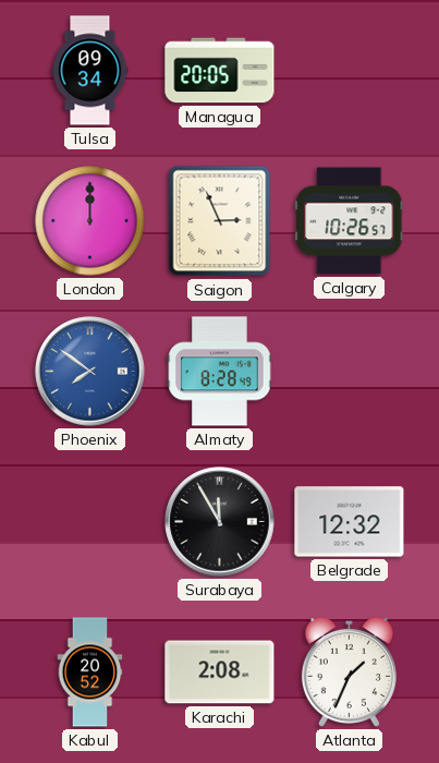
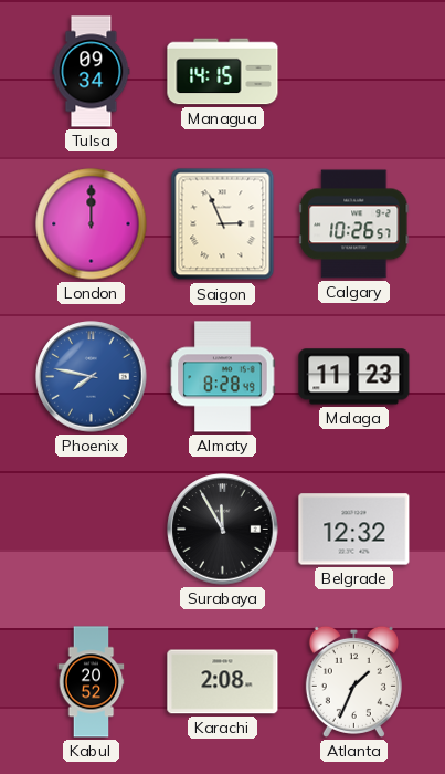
Managua: 20:05 -> 14:15 (223, 72)
Phoenix: 7:51 -> 7:47 (92, 377)
Malaga: none -> 11:23 (354, 377)
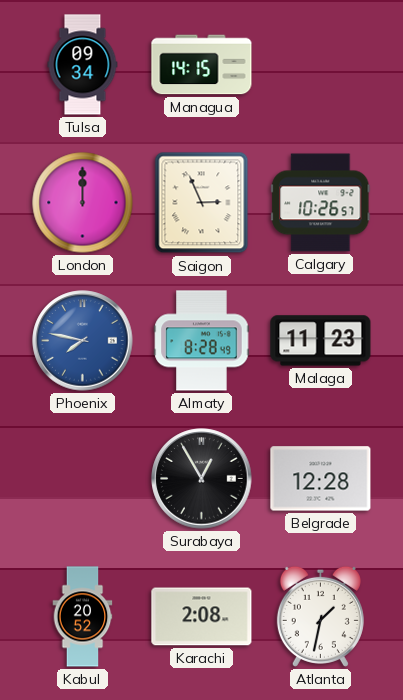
Surabaya: 11:55 -> 12:55 (202, 479)
Belgrade: 12:32 -> 12:28 (321, 479)
Atlanta: 1:34 -> 1:32 (320, 616)
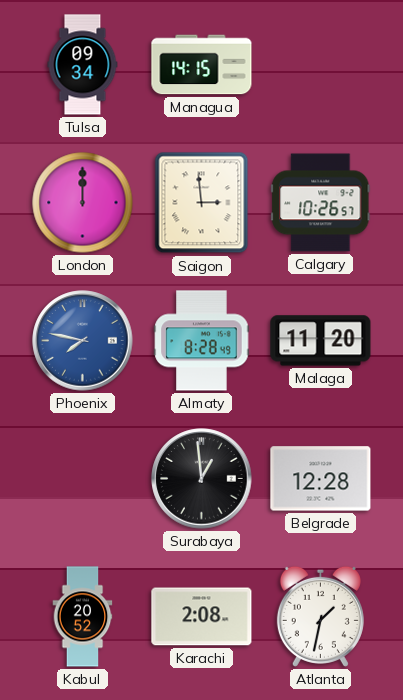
Saigon: 2:56 -> 2:59 (202, 203)
Malaga: 11:23 -> 11:20 (321, 341)
Surabaya: 12:55 -> 12:59 (202, 479)
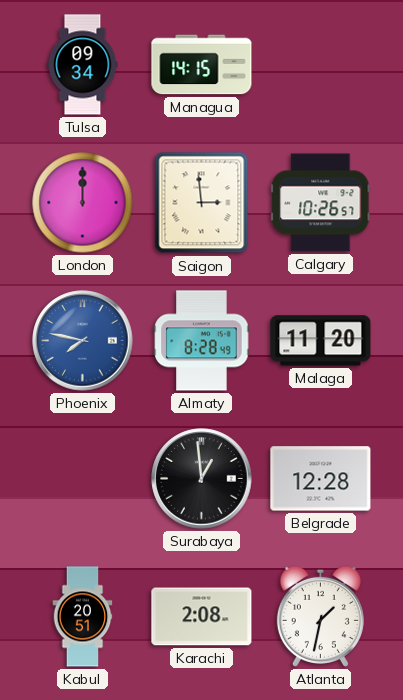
Kabul: 20:52 -> 20:51 (83, 617)
